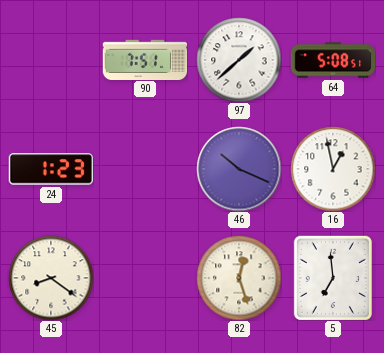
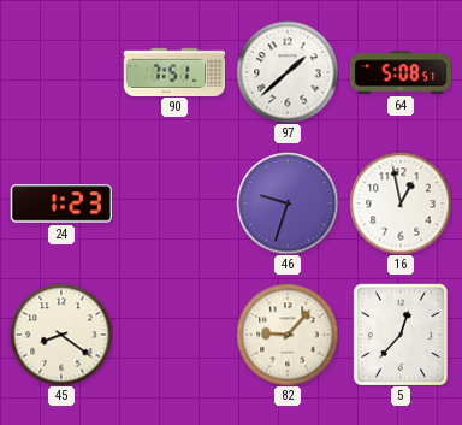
46: 10:19 -> 9:33 (288, 203)
82: 12:27 -> 9:07 (288, 335)
5: 6:59 -> 12:37 (401, 335)
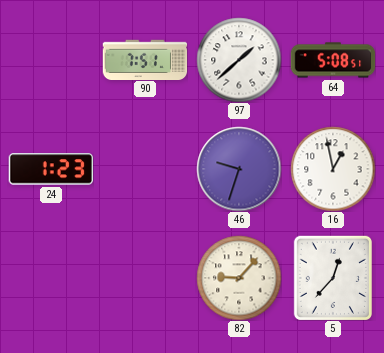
45: 8:21 -> none (61, 335)
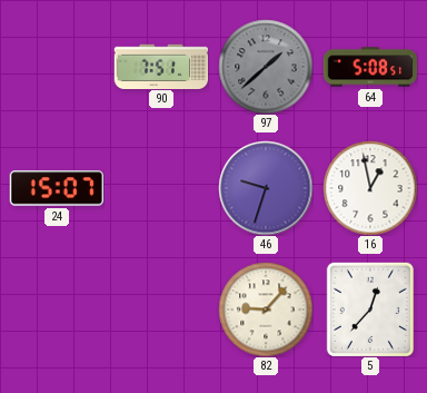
97 dial: white -> grey (266, 67)
24: 1:23 -> 15:07 (56, 188)
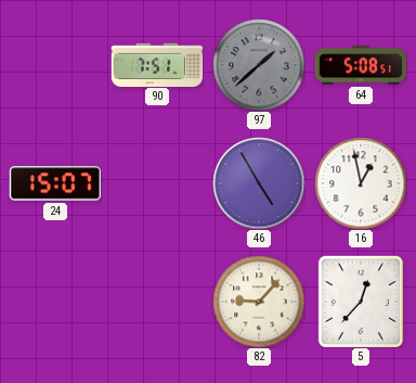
46: 9:33 -> 4:55 (259, 183)
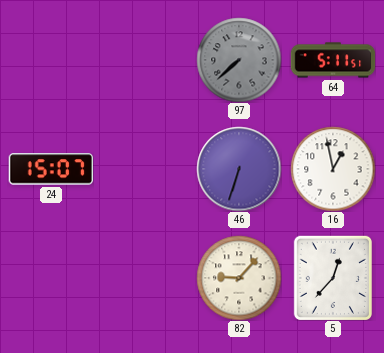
90: 7:51 -> none (157, 64)
97: 1:38 -> 7:38 (239, 60)
64: 5:08 -> 5:11 (333, 60)
46: 4:55 -> 6:33 (239, 169)
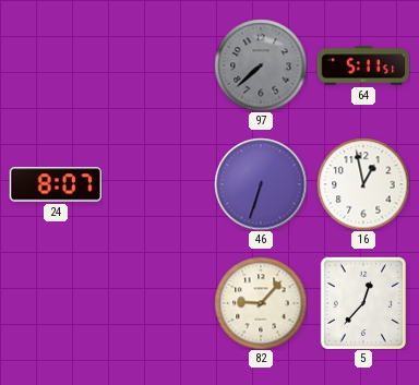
24: 15:07 -> 8:07 (55, 184)
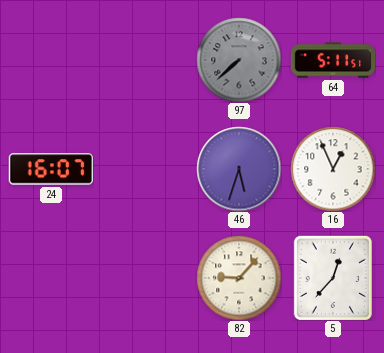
24: 8:07 -> 16:07 (50, 169)
46: 6:33 -> 5:33 (239, 169)
16: 12:58 -> 12:56 (333, 169)
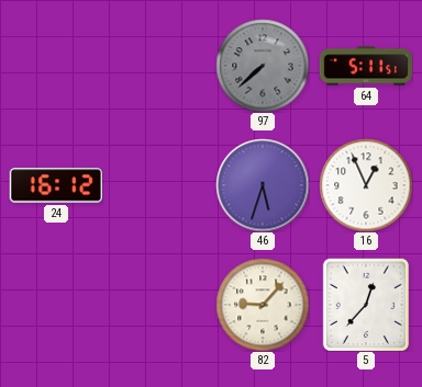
24: 16:07 -> 16:12 (55, 185)
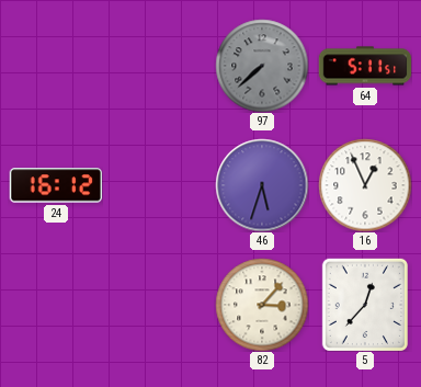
82: 9:07 -> 3:07 (262, 305)
